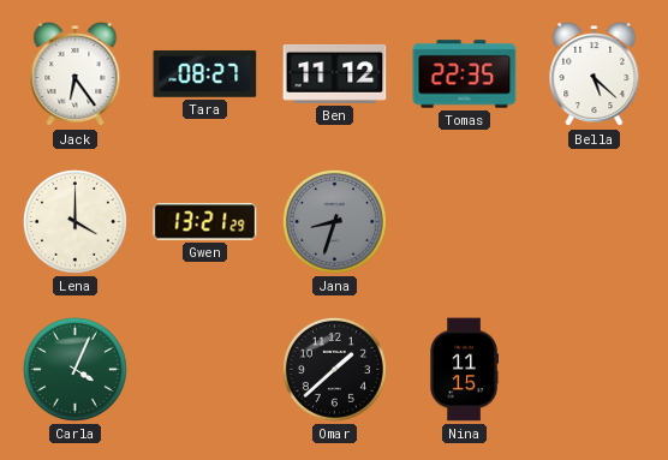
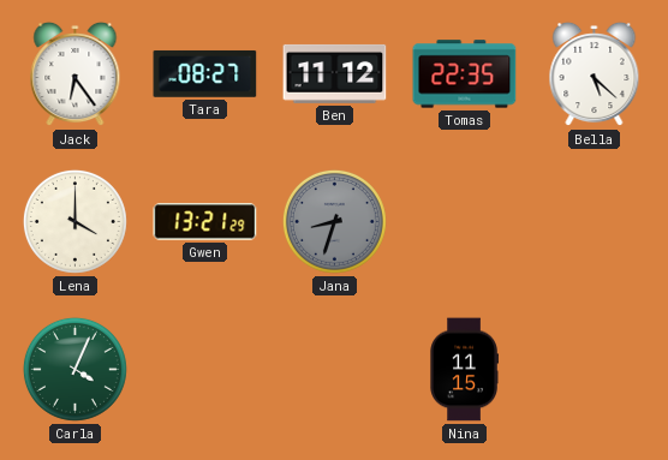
Omar: 1:38 -> none (334, 369)
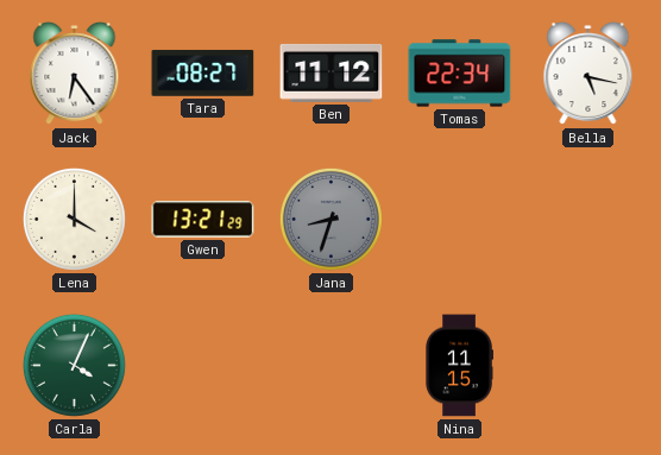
Tomas: 22:35 -> 22:34 (460, 74)
Bella: 5:22 -> 5:17 (588, 74)
